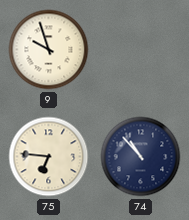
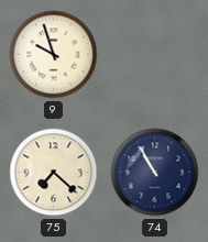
75: 6:46 -> 7:22 (54, 173)
74: 10:53 -> 10:55 (155, 173)
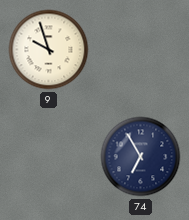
75: 7:22 -> none (54, 173)
74: 10:55 -> 6:55 (141, 157)
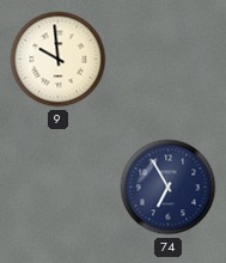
9: 9:57 -> 9:59 (59, 60)
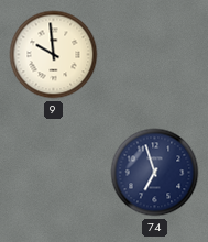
74: 6:55 -> 6:57 (155, 173)
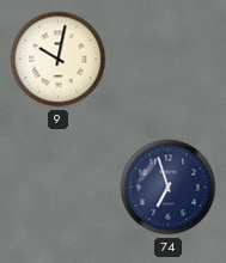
9: 9:59 -> 10:02 (59, 60)
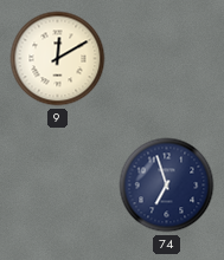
9: 10:02 -> 12:10 (58, 59)
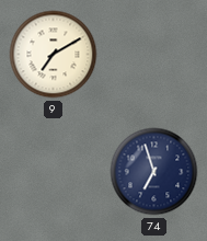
9: 12:10 -> 7:10 (54, 55)
